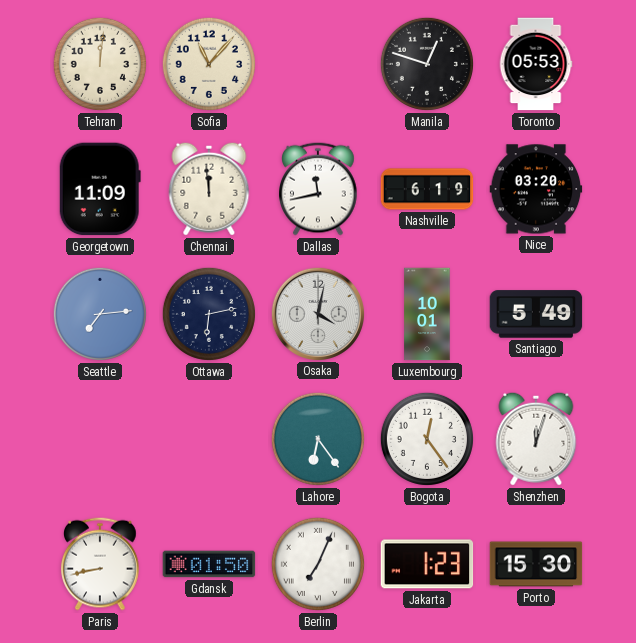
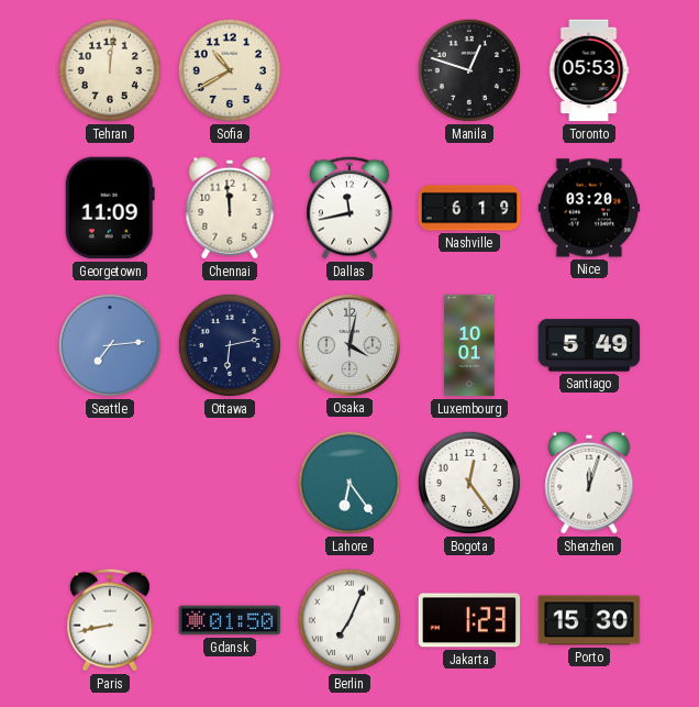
Sofia: 11:07 -> 10:40 (230, 70)
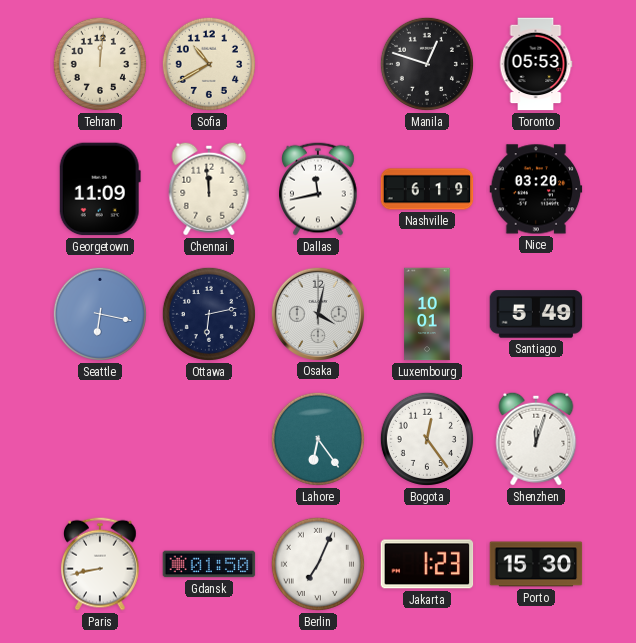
Seattle: 7:14 -> 6:17 (100, 314)
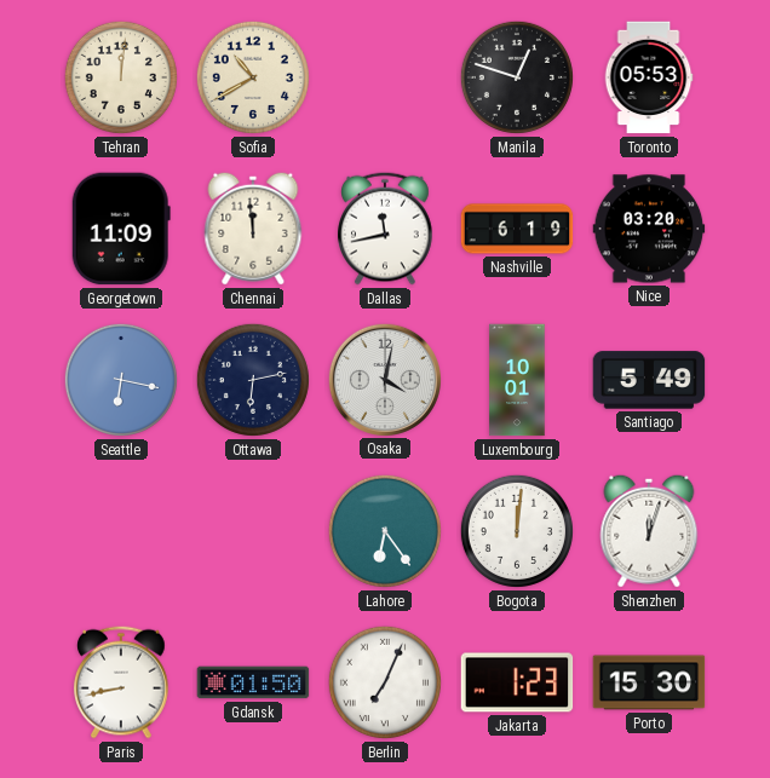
Bogota: 12:24 -> 12:01 (517, 531)
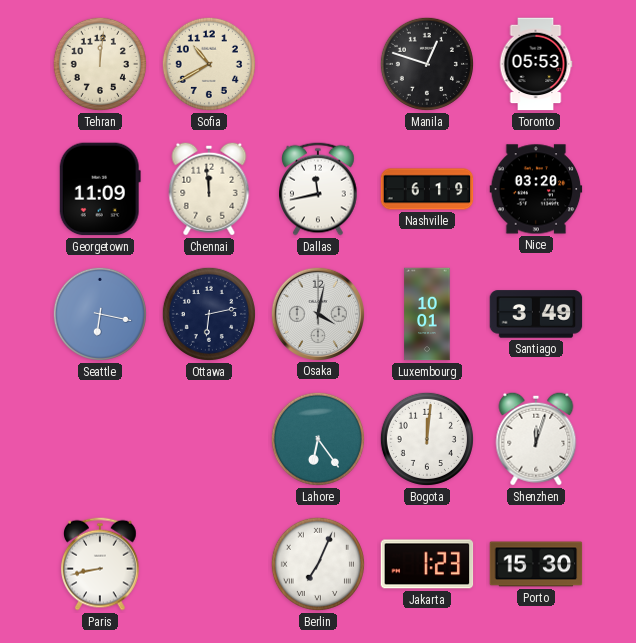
Santiago: 5:49 -> 3:49 (536, 314)
Gdansk: 01:50 -> none (253, 682)
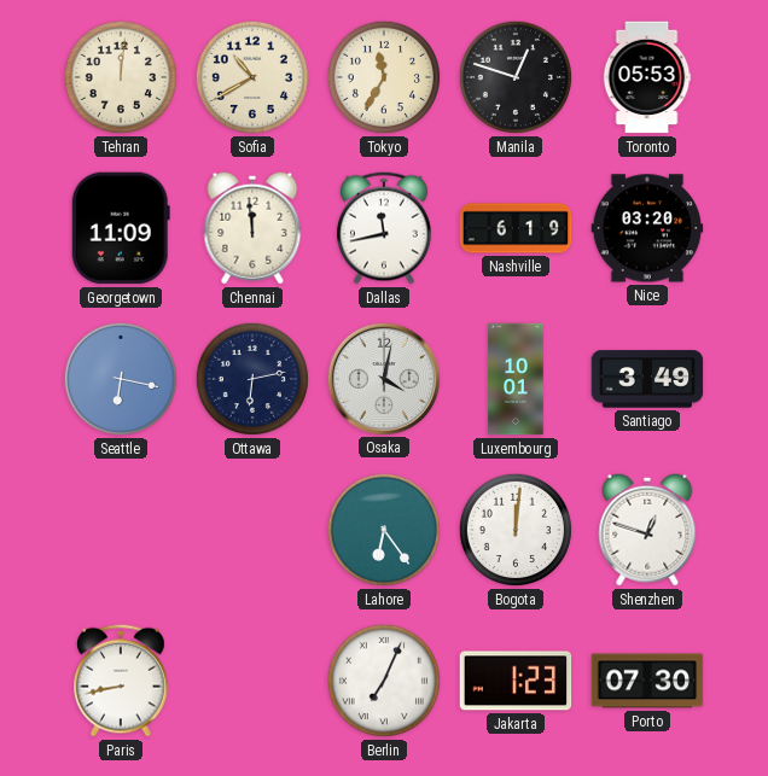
Tokyo: none -> 11:35 (384, 77)
Shenzhen: 12:03 -> 12:48 (647, 530)
Porto: 15:30 -> 07:30 (647, 681)
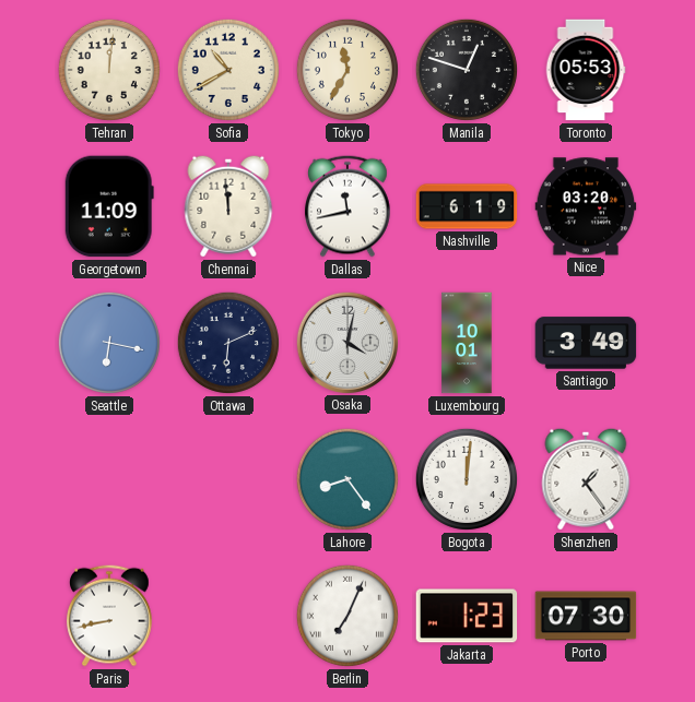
Ottawa: 6:13 -> 6:11 (228, 343)
Lahore: 6:24 -> 8:24 (347, 479)
Shenzhen: 12:48 -> 1:24 (586, 479)
